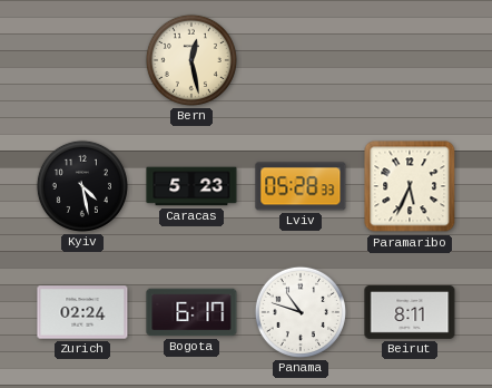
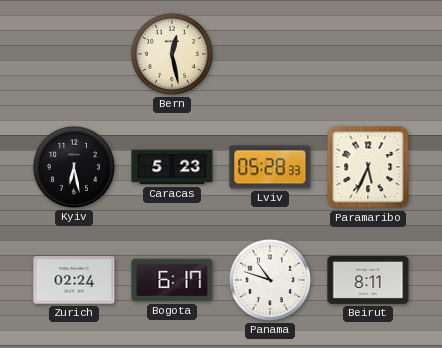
Kyiv: 4:28 -> 6:28 (74, 167)
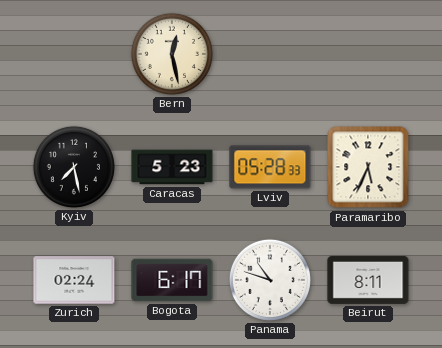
Kyiv: 6:28 -> 7:28 (74, 167)
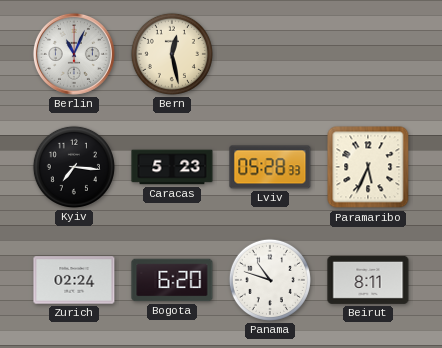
Berlin: none -> 11:04 (74, 54)
Kyiv: 7:28 -> 7:16 (74, 167)
Bogota: 6:17 -> 6:20 (172, 280)
